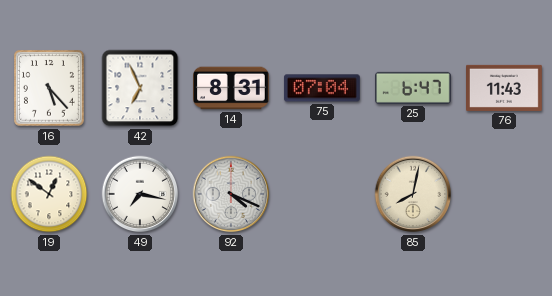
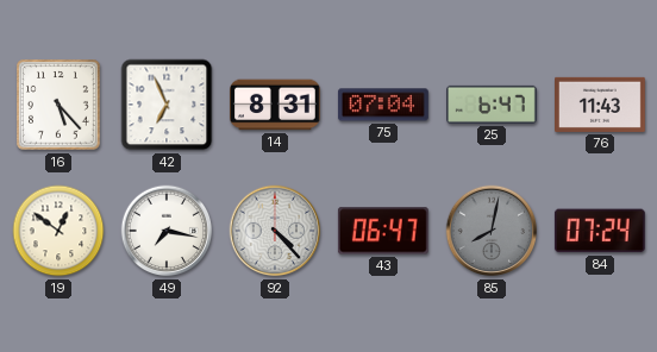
92: 4:19 -> 4:23 (275, 231)
43: none -> 06:47 (383, 231)
85 dial: cream -> grey (492, 231)
84: none -> 07:24 (600, 231)
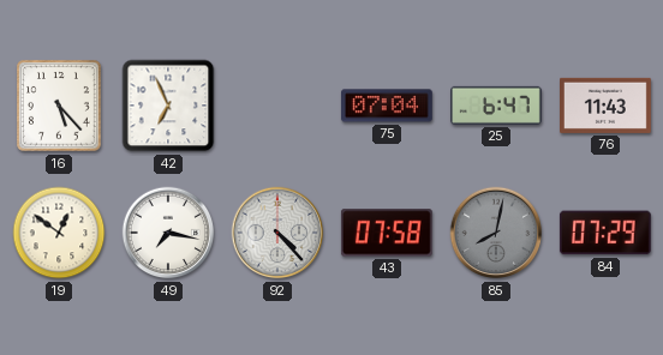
14: 8:31 -> none (276, 105)
43: 06:47 -> 07:58 (387, 233)
84: 07:24 -> 07:29 (605, 233)
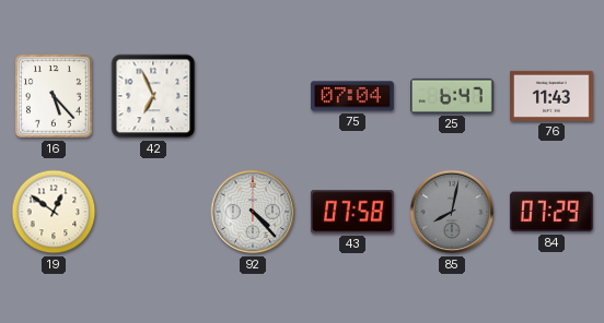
49: 7:17 -> none (168, 233)
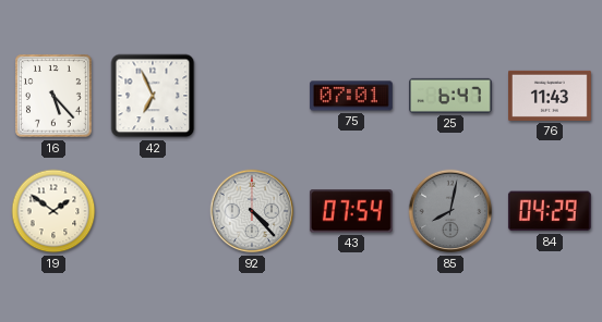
75: 07:04 -> 07:01 (351, 96)
19: 12:51 -> 1:51 (53, 211)
43: 07:58 -> 07:54 (351, 211)
84: 07:29 -> 04:29 (550, 211)
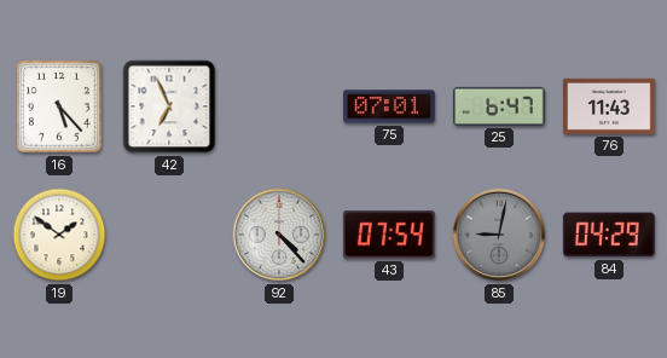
85: 8:02 -> 9:02 (499, 235)
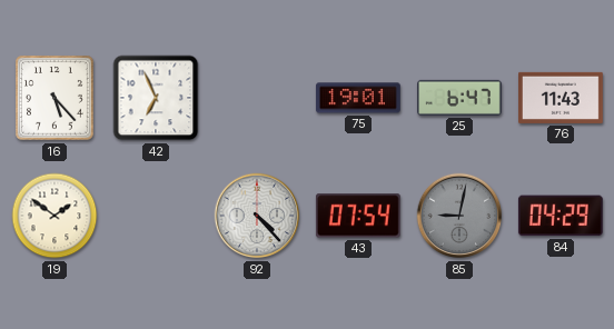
75: 07:01 -> 19:01 (358, 98)
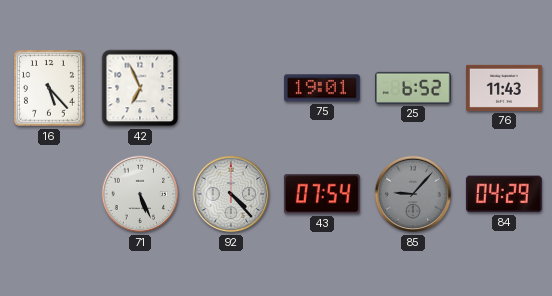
25: 6:47 -> 6:52 (414, 88)
19: 1:51 -> none (55, 216)
71: none -> 5:26 (140, 194)
85: 9:02 -> 9:07 (413, 194)
